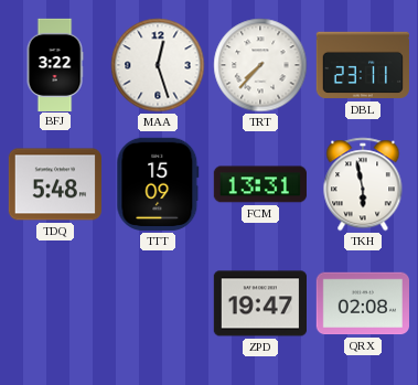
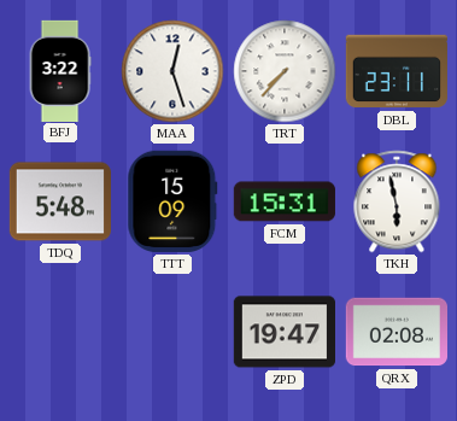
FCM: 13:31 -> 15:31 (285, 201)
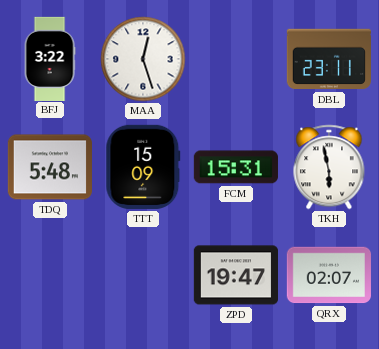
TRT: 7:37 -> none (285, 71)
QRX: 02:08 -> 02:07 (328, 275)
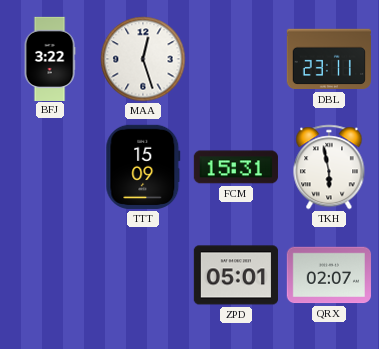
TDQ: 5:48 -> none (50, 167)
ZPD: 19:47 -> 05:01 (235, 275)
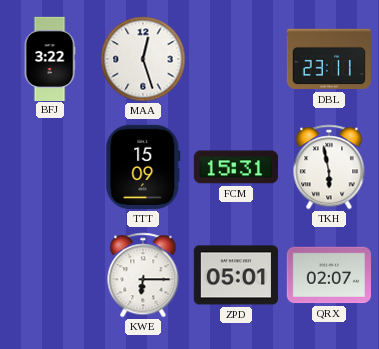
KWE: none -> 6:15 (143, 275)
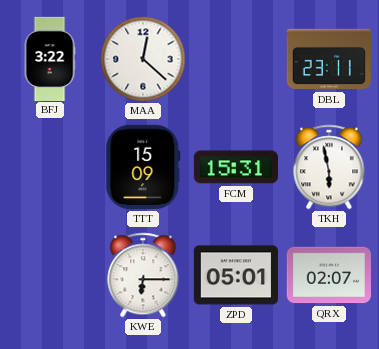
MAA: 12:27 -> 12:22 (143, 59)
